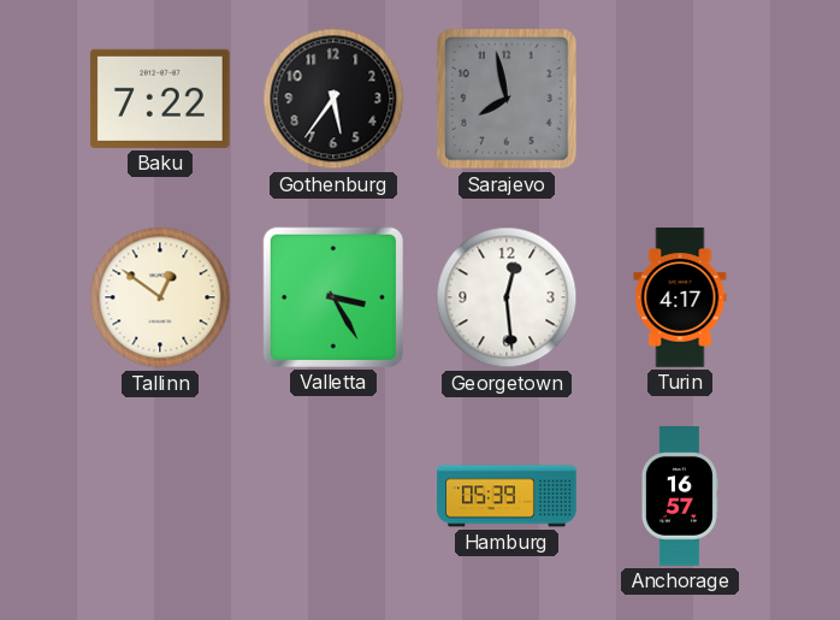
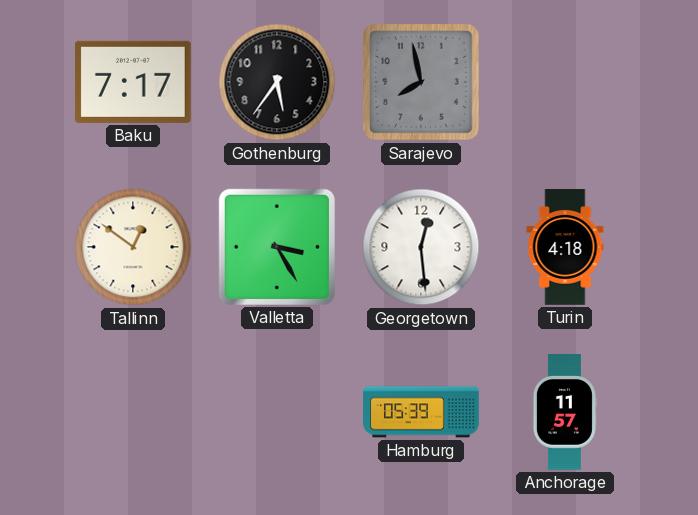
Baku: 7:22 -> 7:17 (133, 82)
Turin: 4:17 -> 4:18 (565, 247)
Anchorage: 16:57 -> 11:57 (564, 412)
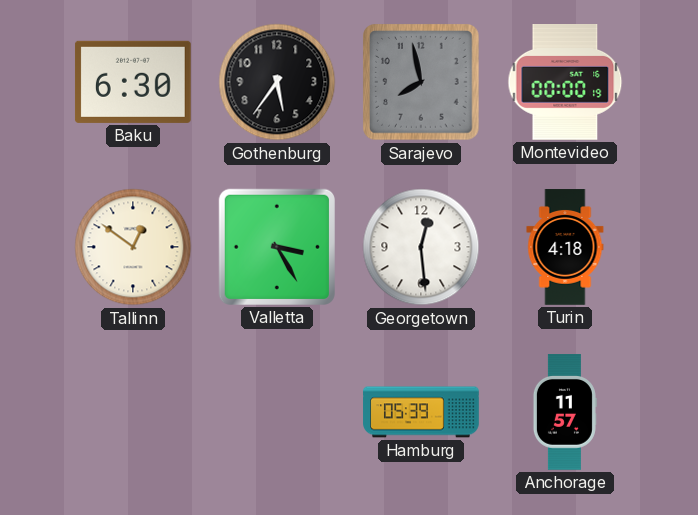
Baku: 7:17 -> 6:30 (133, 82)
Montevideo: none -> 00:00 (565, 82)
